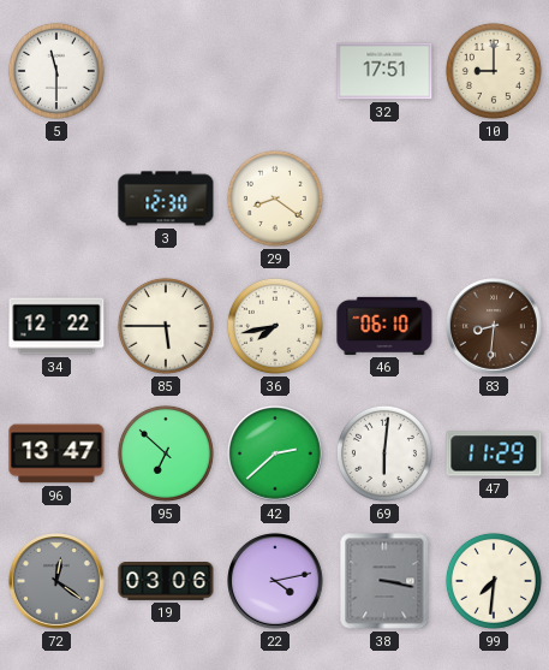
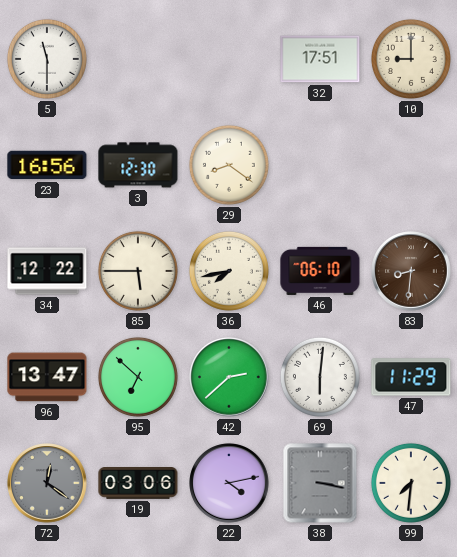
23: none -> 16:56 (47, 165)
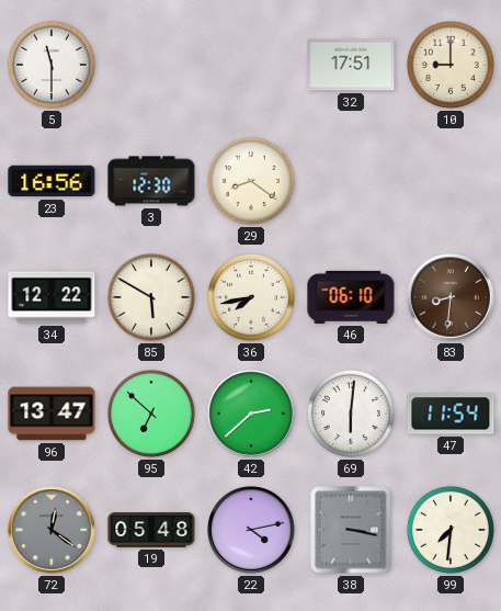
85: 5:45 -> 5:50 (151, 297)
47: 11:29 -> 11:54 (451, 414)
19: 03:06 -> 05:48 (151, 531)
